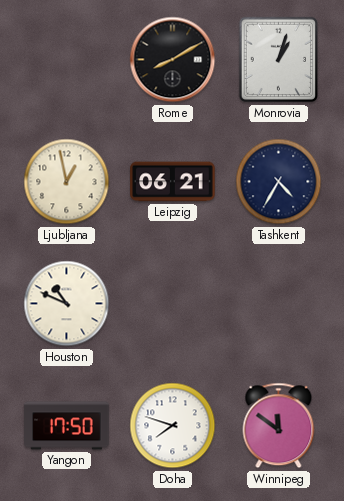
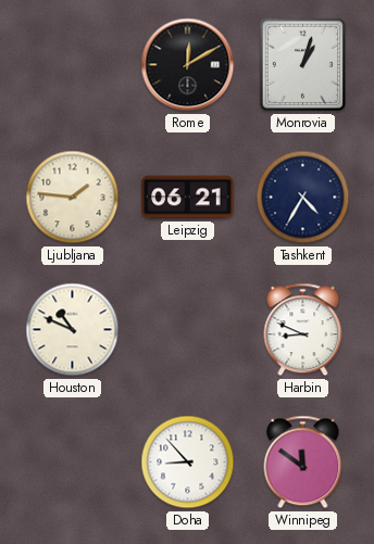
Rome: 8:10 -> 12:10 (188, 65)
Ljubljana: 12:58 -> 1:46 (73, 198)
Harbin: none -> 8:49 (303, 330)
Yangon: 17:50 -> none (67, 426)
Doha: 7:48 -> 8:53 (188, 463)
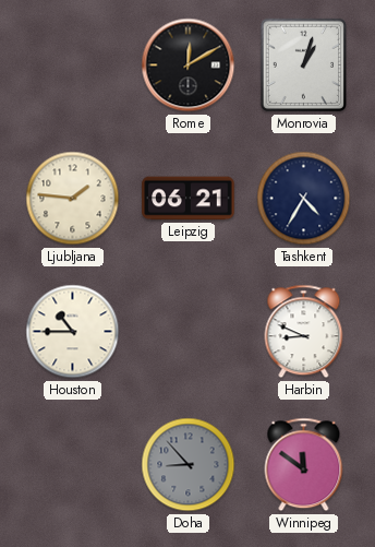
Houston: 10:49 -> 10:45 (73, 332)
Doha dial: white -> grey (189, 465)
